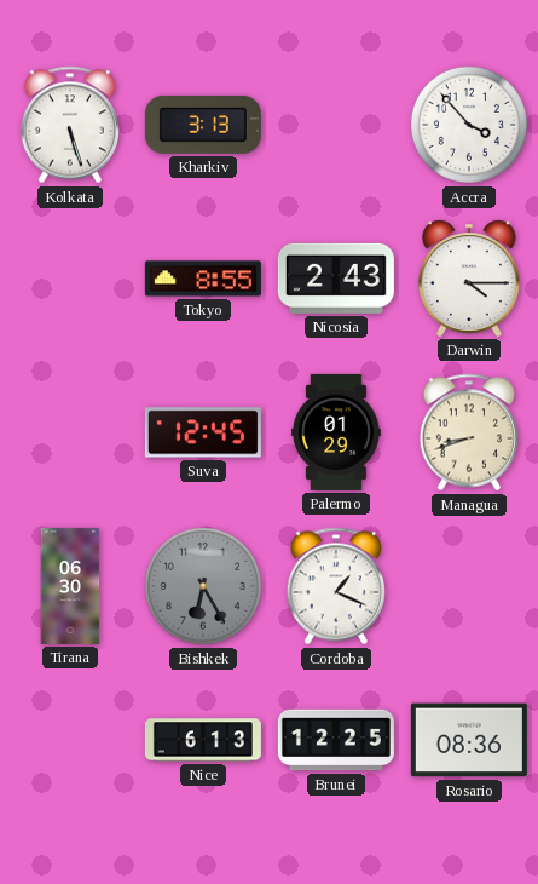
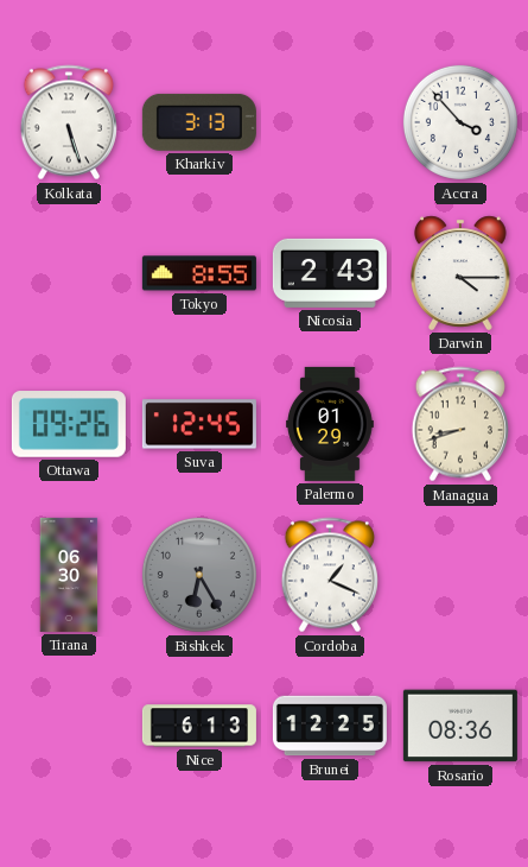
Ottawa: none -> 09:26 (69, 424)
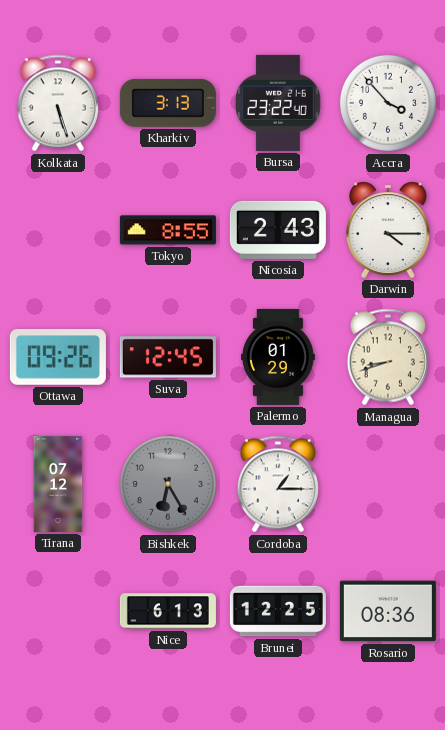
Bursa: none -> 23:22 (279, 103)
Tirana: 06:30 -> 07:12 (58, 484)
Cordoba: 1:19 -> 1:15 (278, 484)
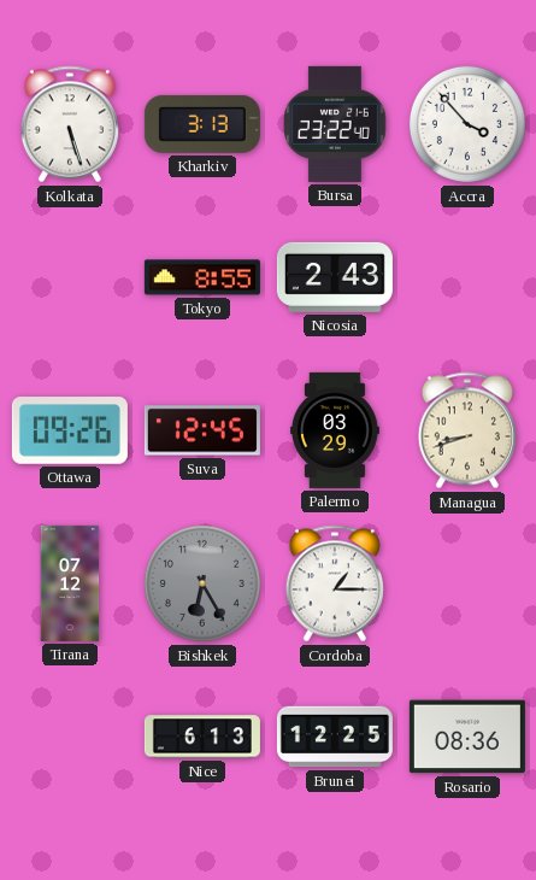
Darwin: 4:15 -> none (388, 230)
Palermo: 01:29 -> 03:29 (336, 430)
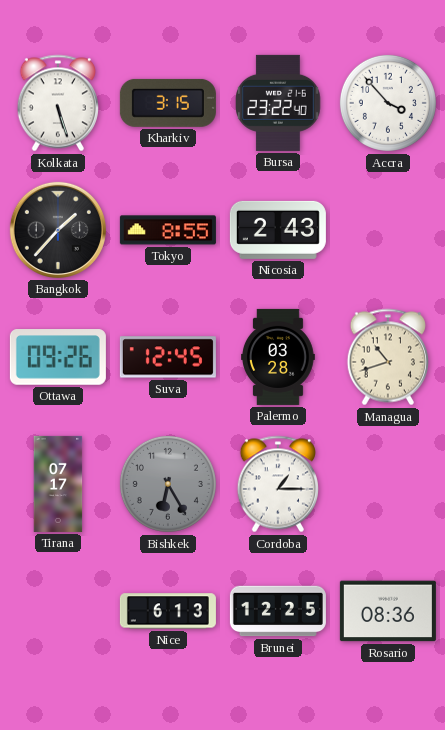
Kharkiv: 3:13 -> 3:15 (168, 103)
Bangkok: none -> 1:37 (58, 230)
Palermo: 03:29 -> 03:28 (279, 357)
Managua: 8:42 -> 10:42 (388, 357)
Tirana: 07:12 -> 07:17 (58, 484)
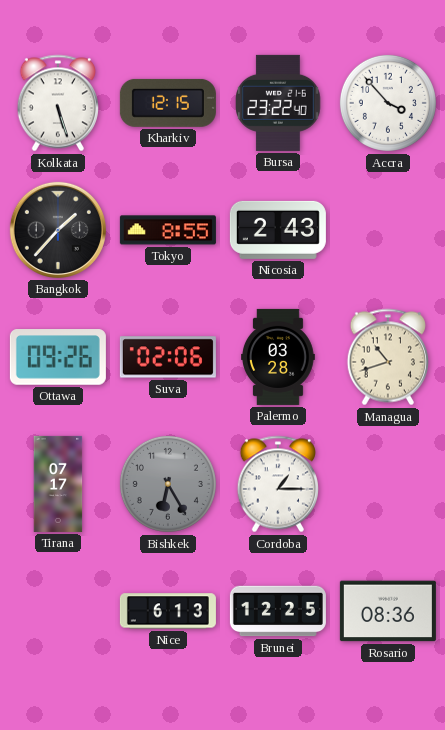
Kharkiv: 3:15 -> 12:15 (168, 103)
Suva: 12:45 -> 02:06 (168, 357)
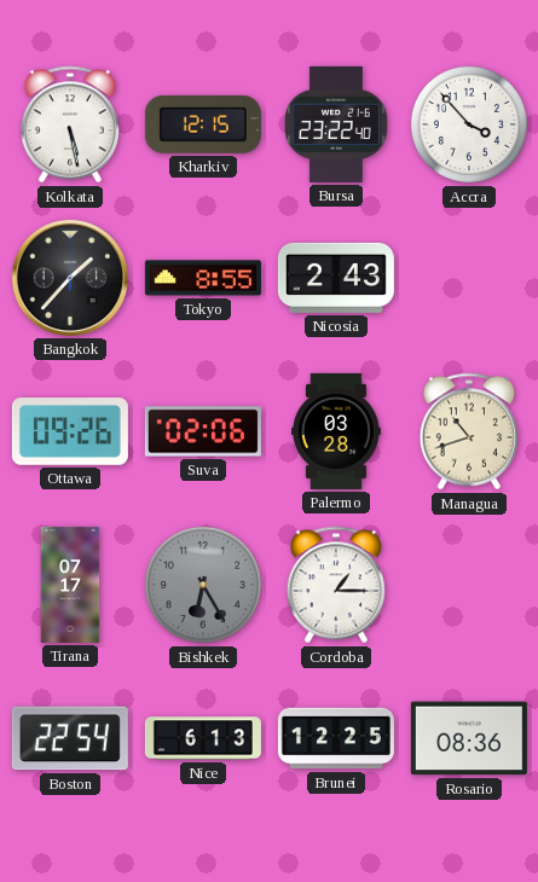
Kolkata: 5:27 -> 5:28 (70, 124)
Boston: none -> 22:54 (70, 738)
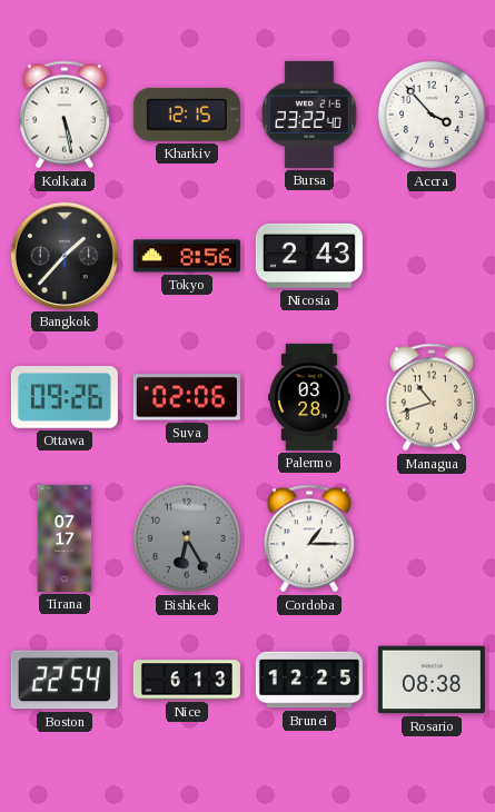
Tokyo: 8:55 -> 8:56 (187, 256)
Rosario: 08:36 -> 08:38 (432, 680)
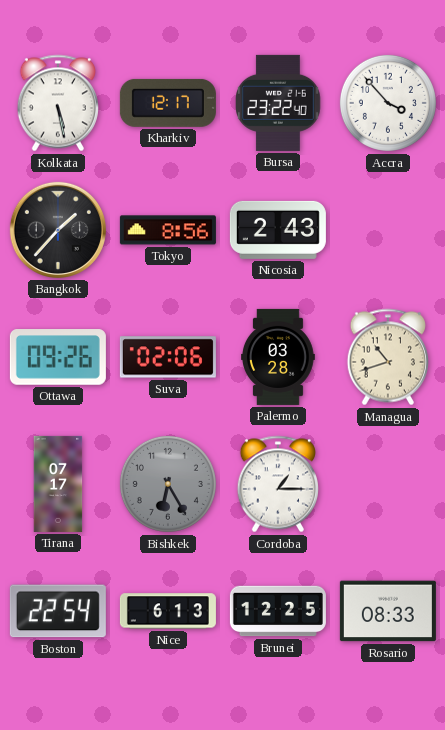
Kharkiv: 12:15 -> 12:17 (168, 103)
Rosario: 08:38 -> 08:33 (388, 611)
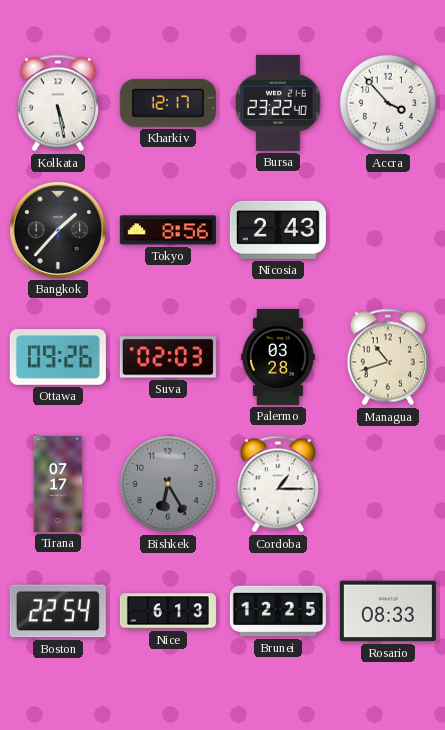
Suva: 02:06 -> 02:03 (168, 357)
